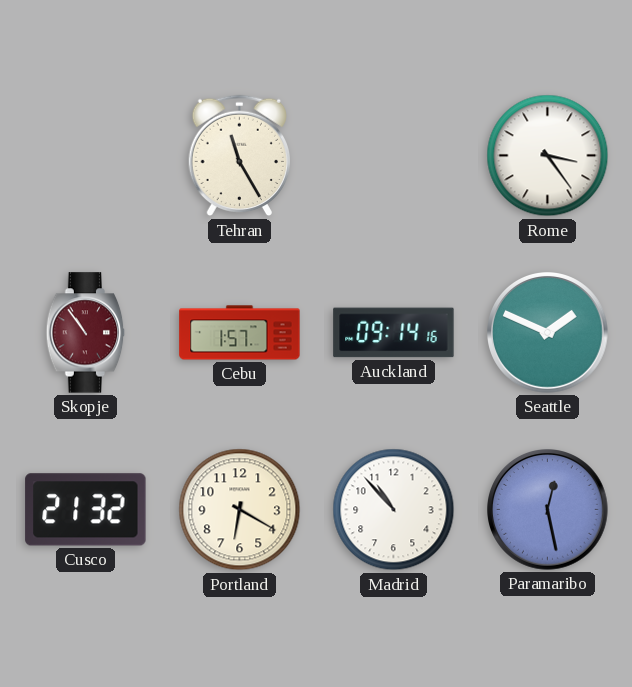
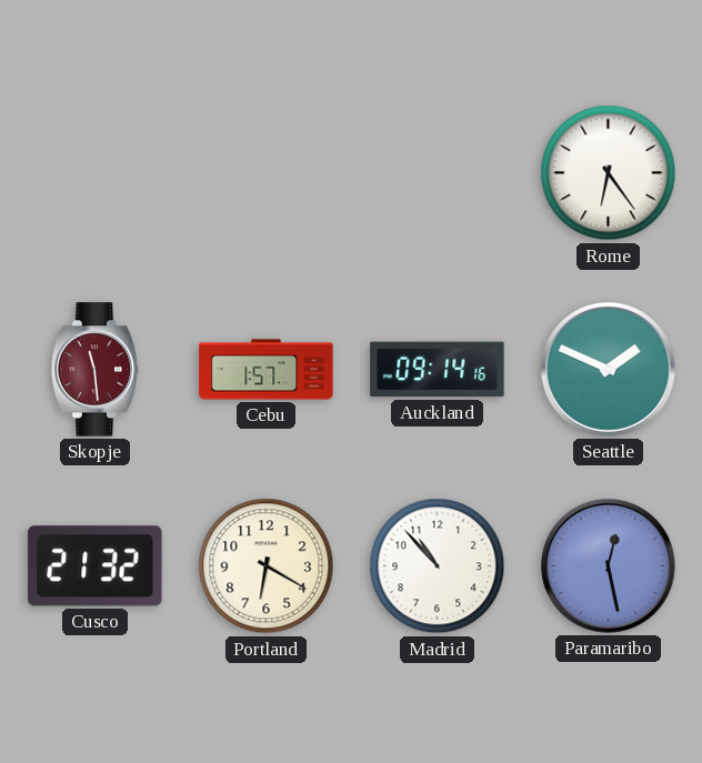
Tehran: 11:25 -> none (239, 156)
Rome: 3:24 -> 6:24 (609, 173)
Skopje: 10:54 -> 11:29 (96, 370)
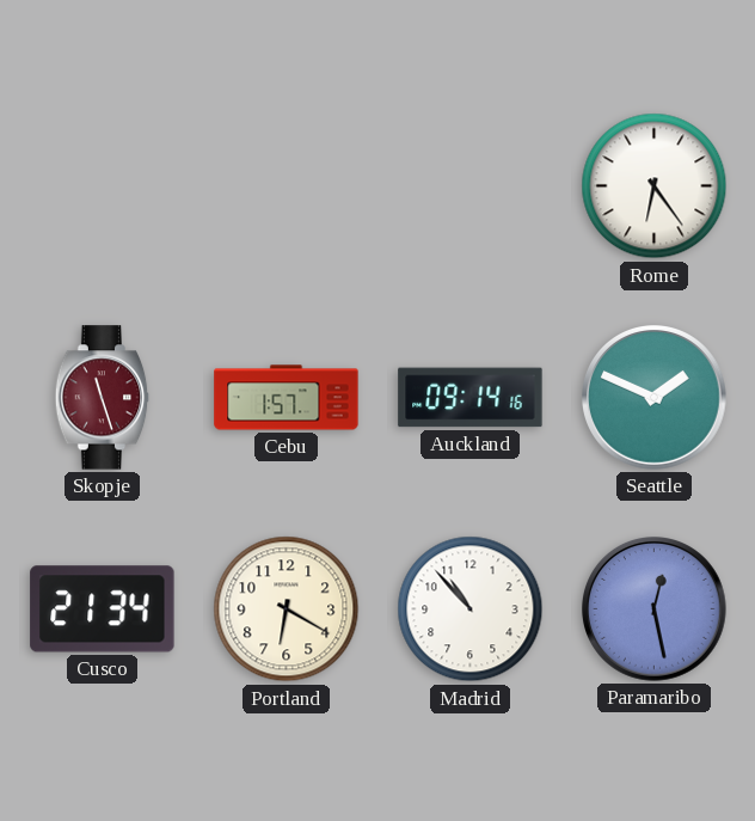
Skopje: 11:29 -> 11:27 (103, 398)
Cusco: 21:32 -> 21:34 (103, 609)
